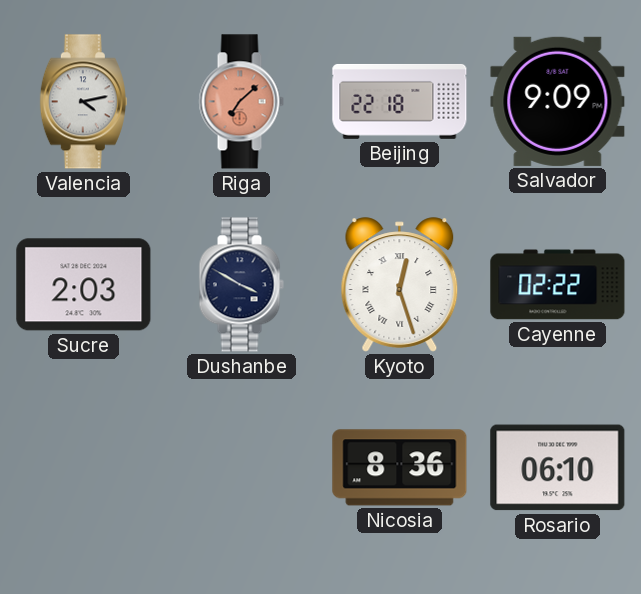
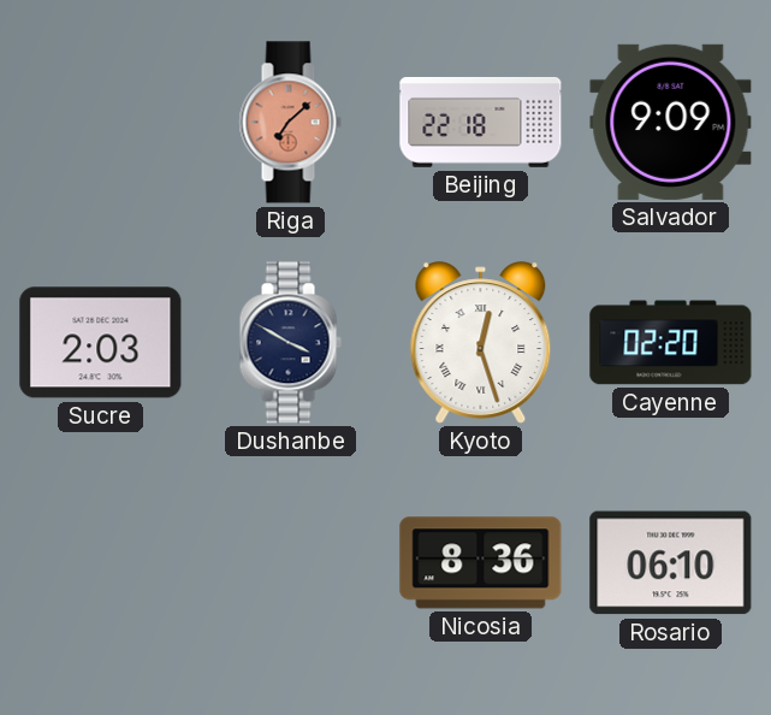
Valencia: 4:13 -> none (83, 102)
Cayenne: 02:22 -> 02:20 (671, 343)
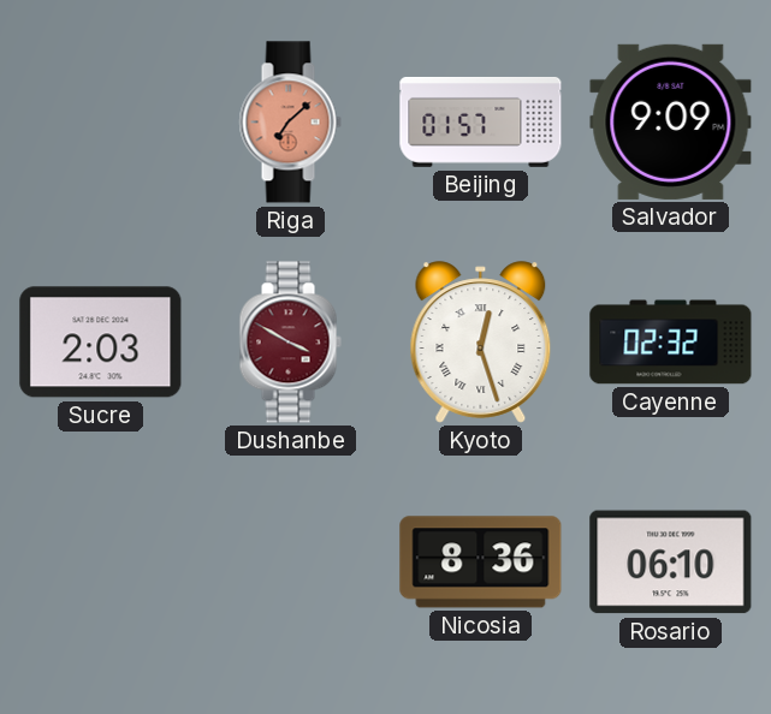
Beijing: 22:18 -> 01:57 (481, 121)
Dushanbe dial: navy -> burgundy (290, 343)
Cayenne: 02:20 -> 02:32 (671, 343)
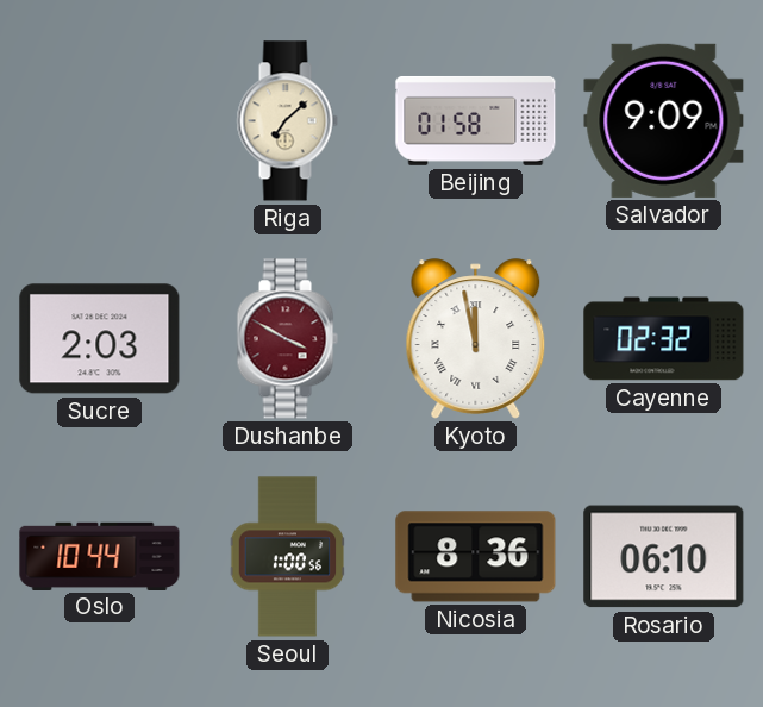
Riga dial: salmon -> cream (287, 121)
Beijing: 01:57 -> 01:58 (476, 120)
Kyoto: 12:27 -> 11:58 (476, 339)
Oslo: none -> 10:44 (100, 556)
Seoul: none -> 1:00 (288, 557)
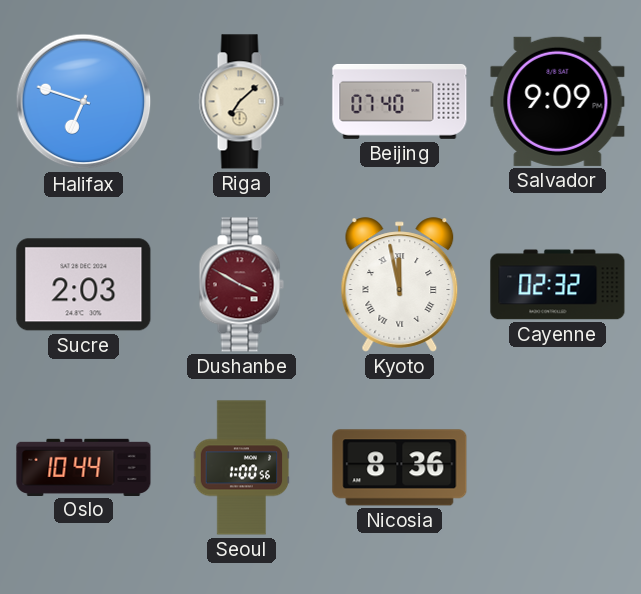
Halifax: none -> 6:48 (84, 102)
Beijing: 01:58 -> 07:40 (400, 101)
Rosario: 06:10 -> none (664, 557)
